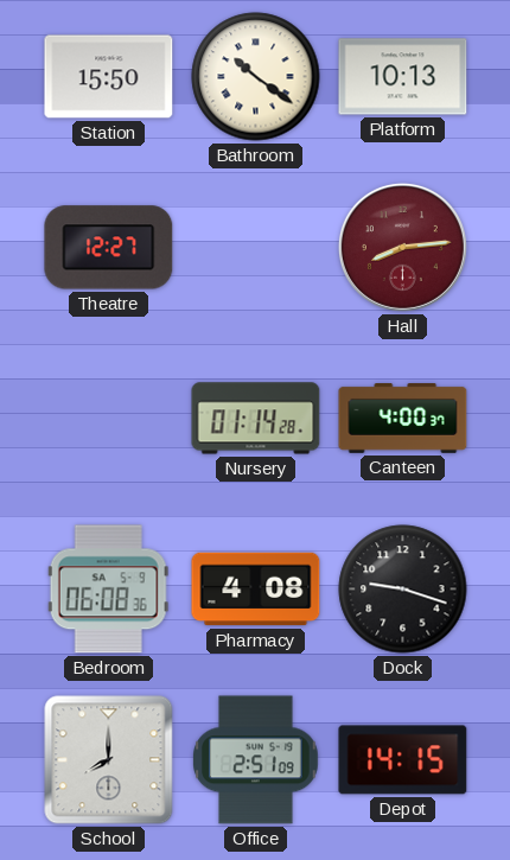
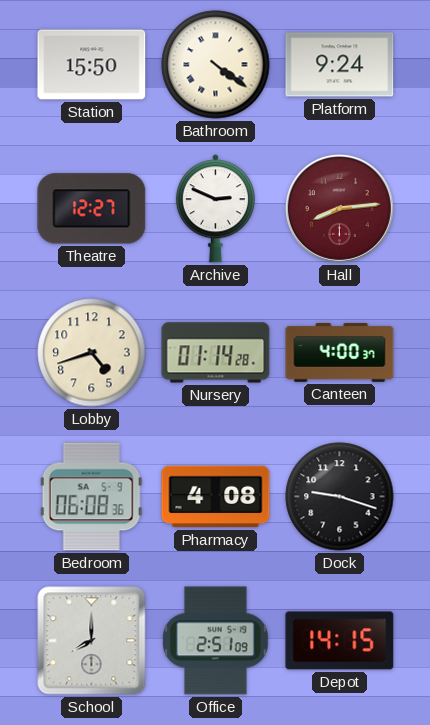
Bathroom: 10:21 -> 4:21 (216, 65)
Platform: 10:13 -> 9:24 (340, 65)
Archive: none -> 2:49 (215, 209)
Lobby: none -> 4:42 (92, 353)
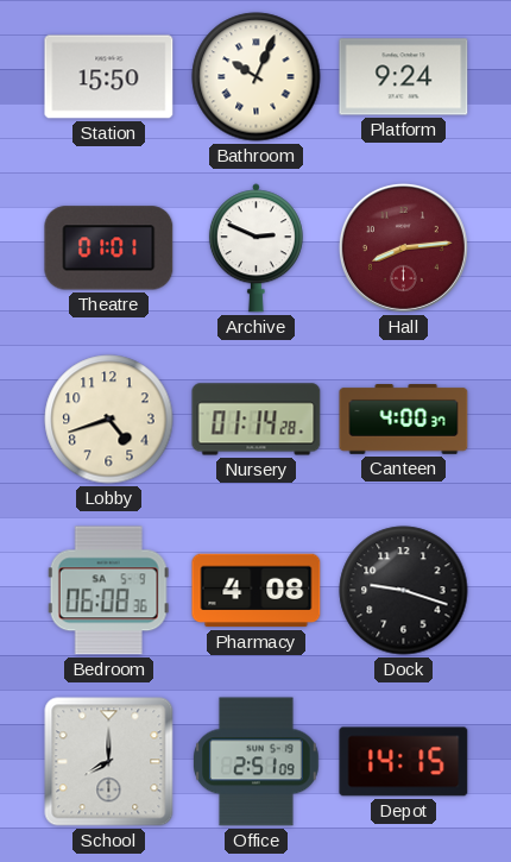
Bathroom: 4:21 -> 10:04 (257, 77)
Theatre: 12:27 -> 01:01 (109, 248)
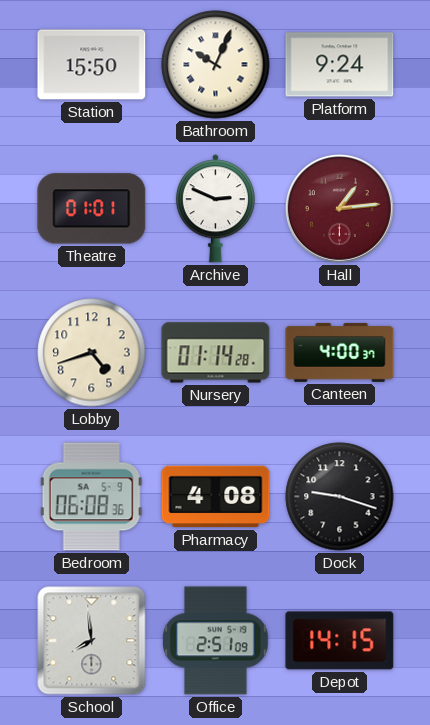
Hall: 8:14 -> 1:14 (339, 208)
School: 8:00 -> 7:59 (92, 641)
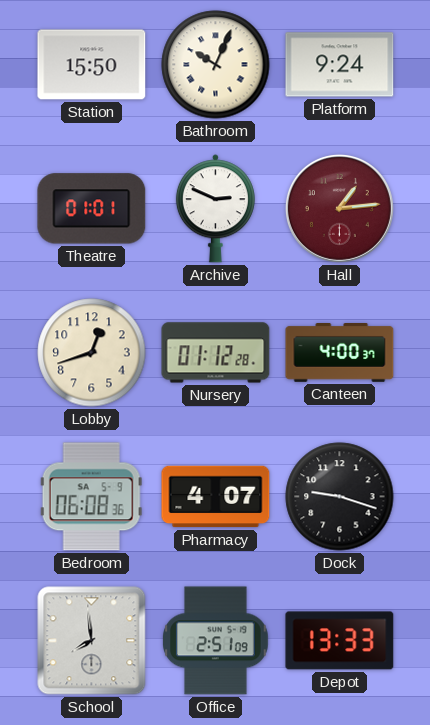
Lobby: 4:42 -> 12:42 (92, 353)
Nursery: 01:14 -> 01:12 (216, 353)
Pharmacy: 4:08 -> 4:07 (216, 497)
Depot: 14:15 -> 13:33 (340, 641)
